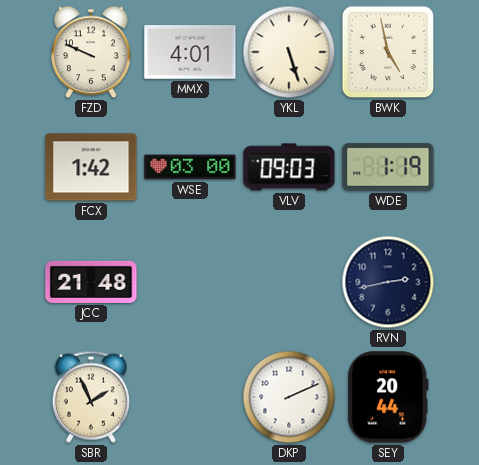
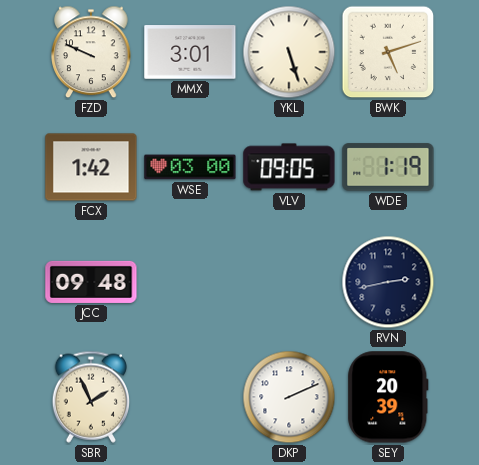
MMX: 4:01 -> 3:01 (190, 52)
BWK: 4:58 -> 5:12 (388, 52)
VLV: 09:03 -> 09:05 (289, 167)
JCC: 21:48 -> 09:48 (91, 282)
SEY: 20:44 -> 20:39 (388, 397)
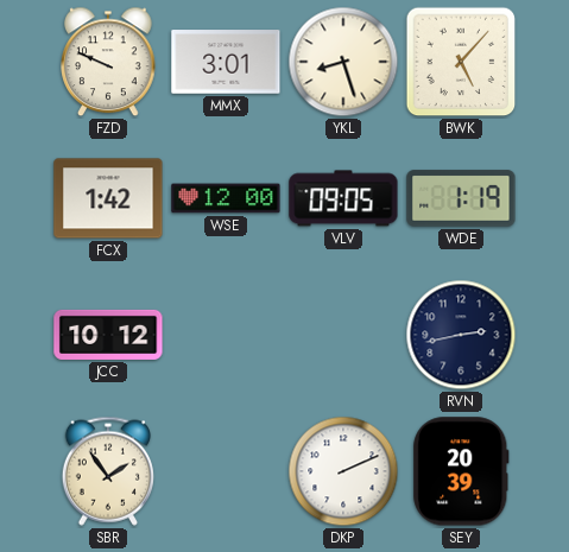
YKL: 5:27 -> 8:27 (343, 62)
BWK: 5:12 -> 5:07 (461, 62)
WSE: 03:00 -> 12:00 (226, 198)
JCC: 09:48 -> 10:12 (108, 335)
SBR: 1:56 -> 1:54 (108, 471)
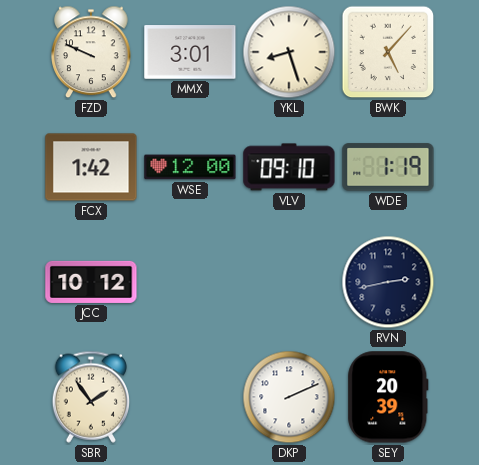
VLV: 09:05 -> 09:10 (289, 167)
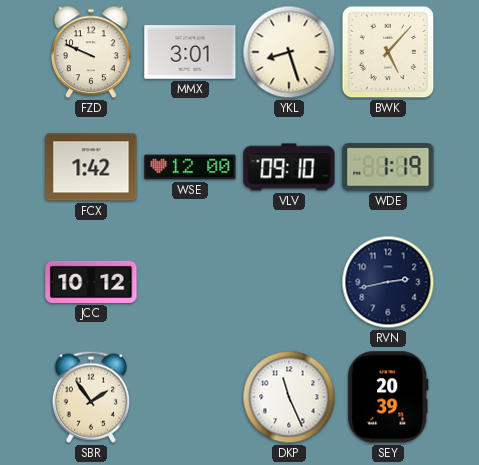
DKP: 2:11 -> 11:26 (289, 397)
